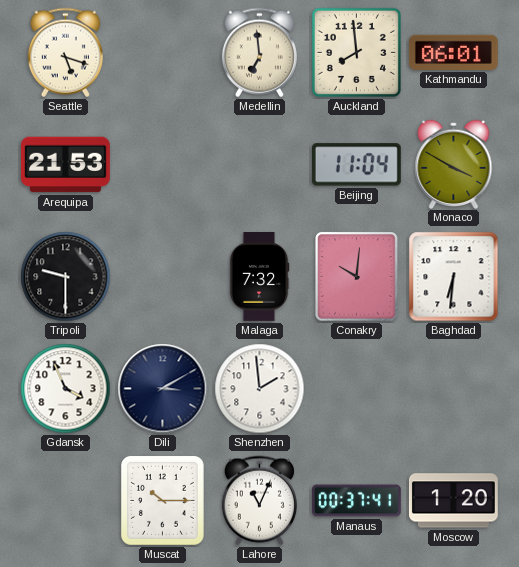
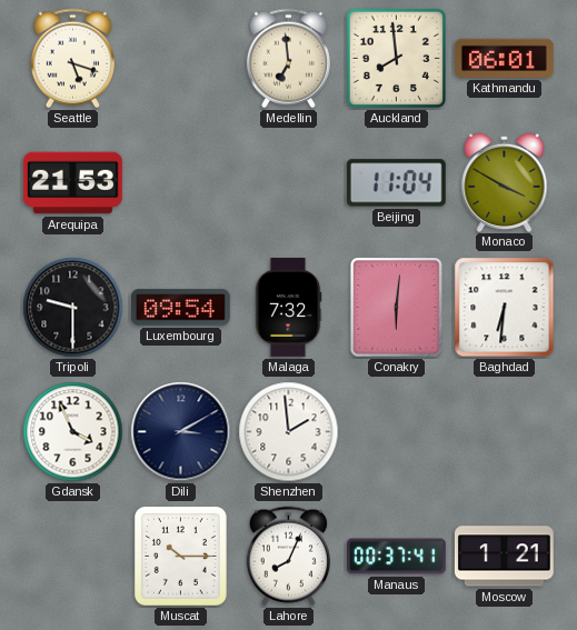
Luxembourg: none -> 09:54 (180, 308)
Conakry: 10:01 -> 6:01 (397, 308)
Lahore: 11:04 -> 8:04 (288, 557)
Moscow: 1:20 -> 1:21 (504, 557)
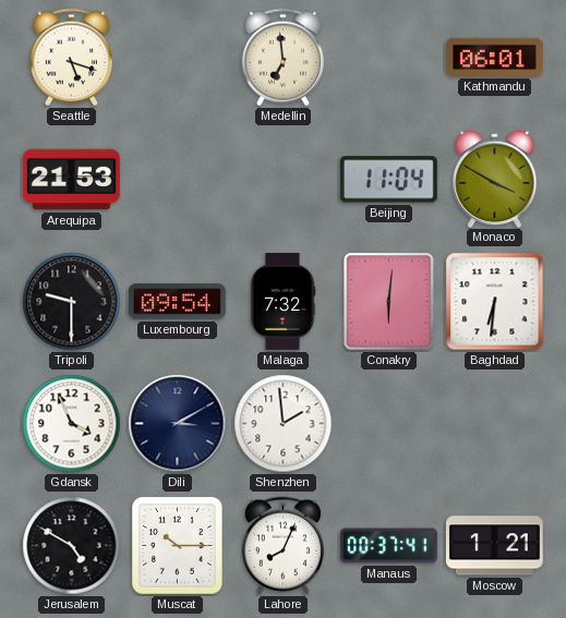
Auckland: 7:59 -> none (396, 58)
Jerusalem: none -> 4:50 (72, 546)
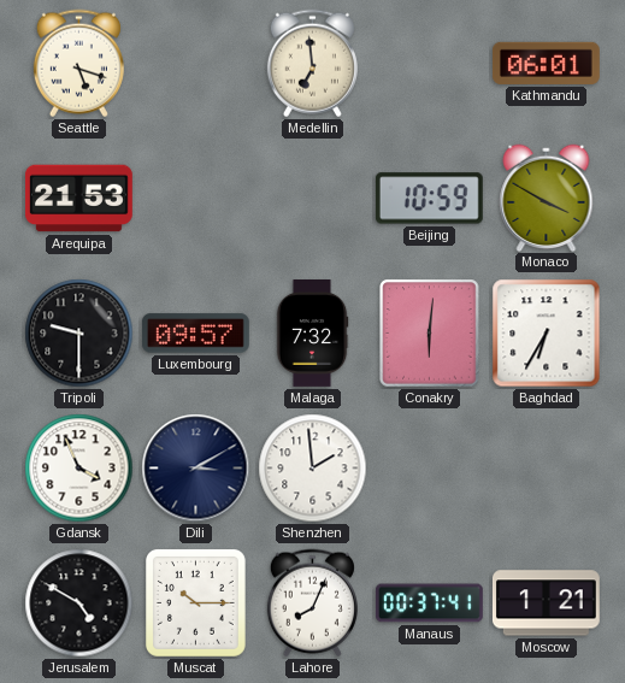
Beijing: 11:04 -> 10:59 (429, 199)
Luxembourg: 09:54 -> 09:57 (195, 334)
Baghdad: 6:31 -> 6:35 (547, 334)
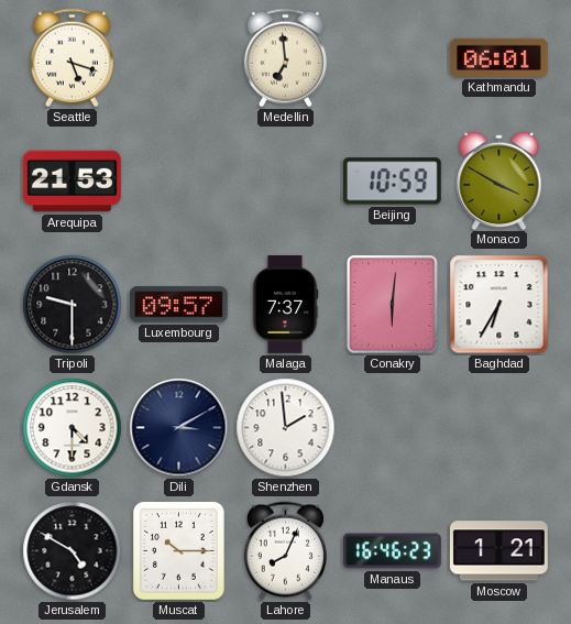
Malaga: 7:32 -> 7:37 (285, 305)
Gdansk: 3:56 -> 4:30 (73, 428)
Manaus: 00:37 -> 16:46 (392, 551)
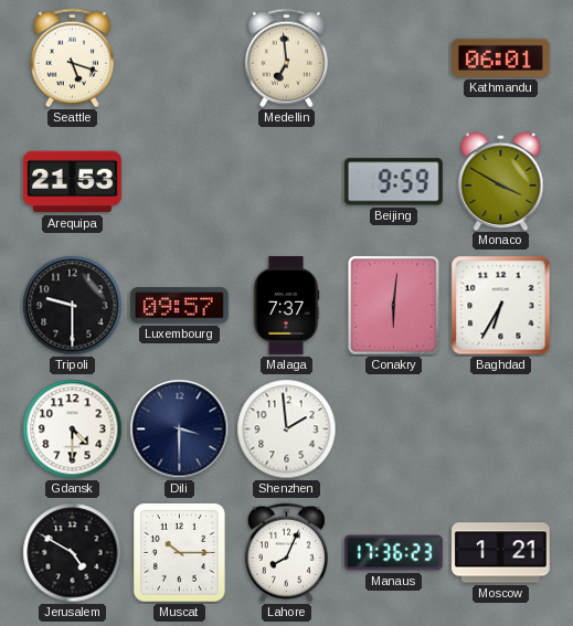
Beijing: 10:59 -> 9:59 (393, 182)
Dili: 3:10 -> 3:30 (180, 429)
Manaus: 16:46 -> 17:36 (393, 553)
